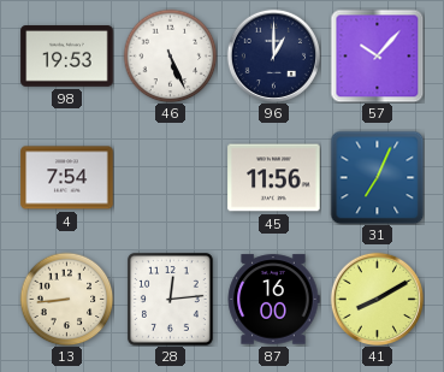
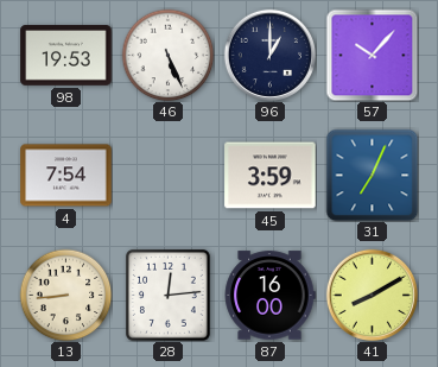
45: 11:56 -> 3:59 (271, 176)
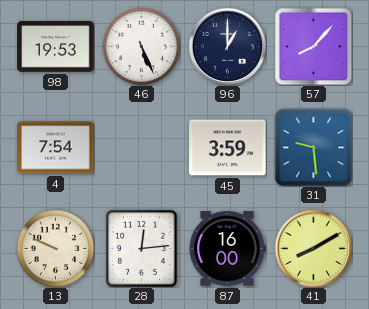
57: 10:07 -> 8:07 (313, 46)
31: 7:04 -> 9:29 (313, 147)
13: 8:44 -> 9:49 (55, 248)
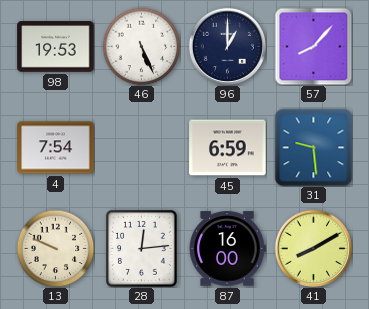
45: 3:59 -> 6:59 (228, 148)
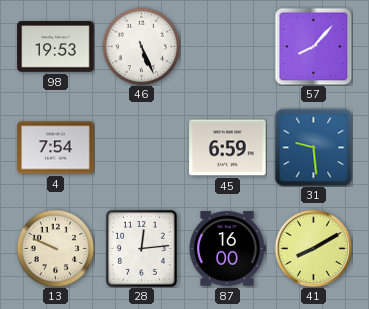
96: 1:00 -> none (227, 46)
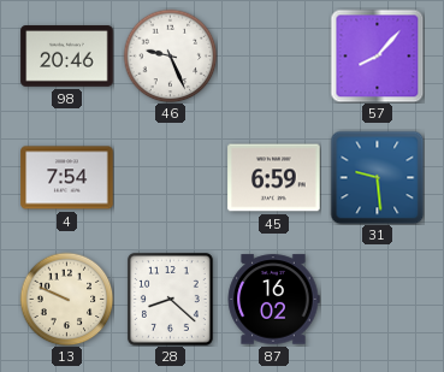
98: 19:53 -> 20:46 (67, 57)
46: 5:26 -> 9:26 (170, 55)
28: 12:14 -> 8:22 (170, 300)
87: 16:00 -> 16:02 (273, 300)
41: 8:10 -> none (313, 248)
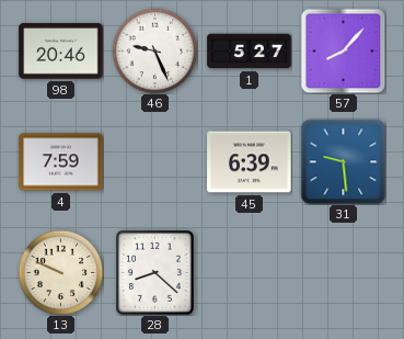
1: none -> 5:27 (250, 52)
4: 7:54 -> 7:59 (61, 162)
45: 6:59 -> 6:39 (250, 162)
87: 16:02 -> none (273, 300)
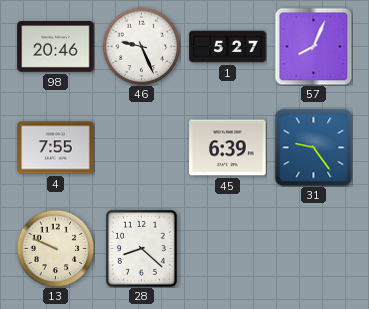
57: 8:07 -> 8:04 (313, 46)
4: 7:59 -> 7:55 (56, 148)
31: 9:29 -> 9:24 (313, 147)
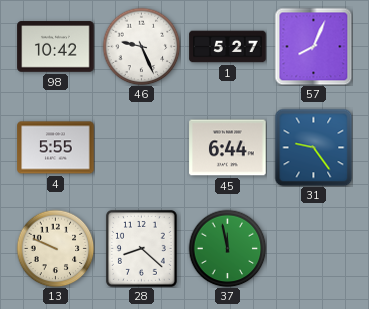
98: 20:46 -> 10:42 (56, 47)
4: 7:55 -> 5:55 (56, 148)
45: 6:39 -> 6:44 (228, 148)
37: none -> 11:58 (227, 248)
